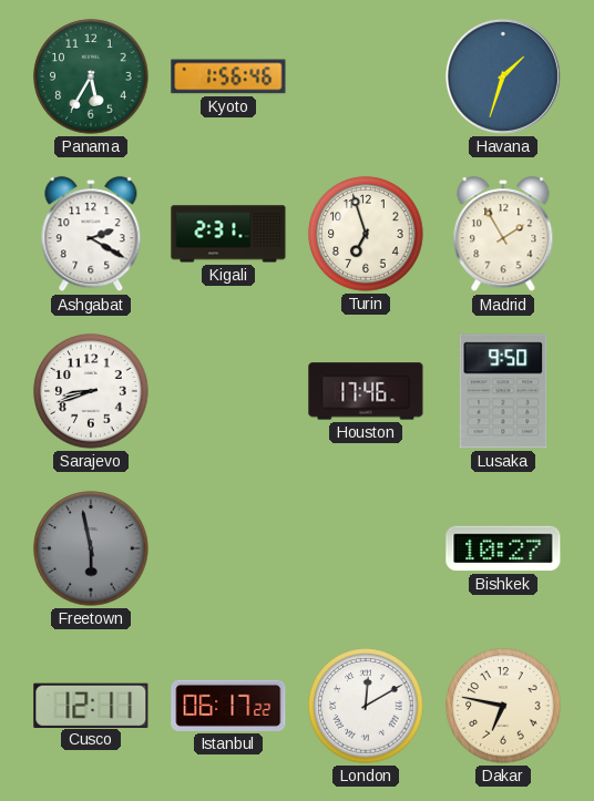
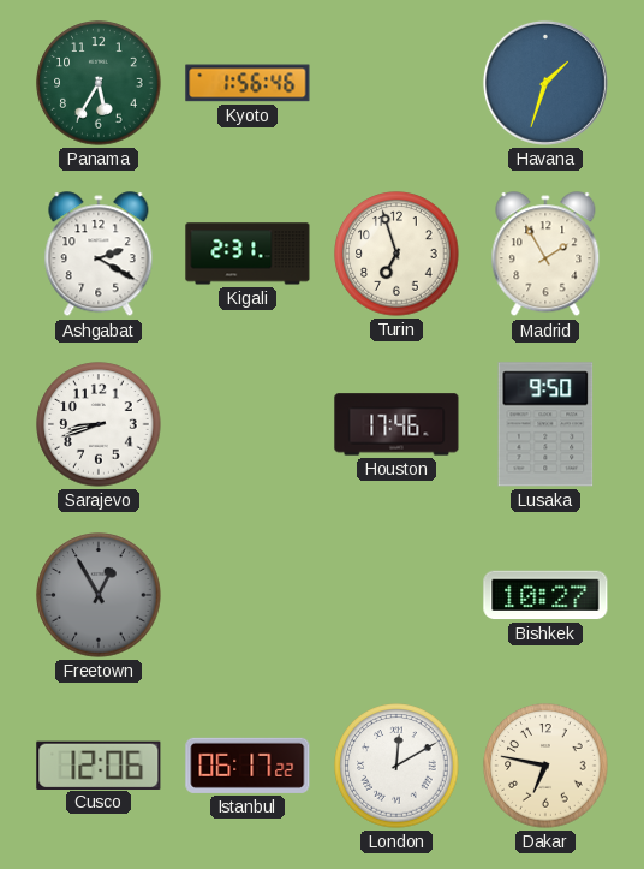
Freetown: 5:58 -> 12:55 (99, 595)
Cusco: 12:11 -> 12:06 (99, 764)
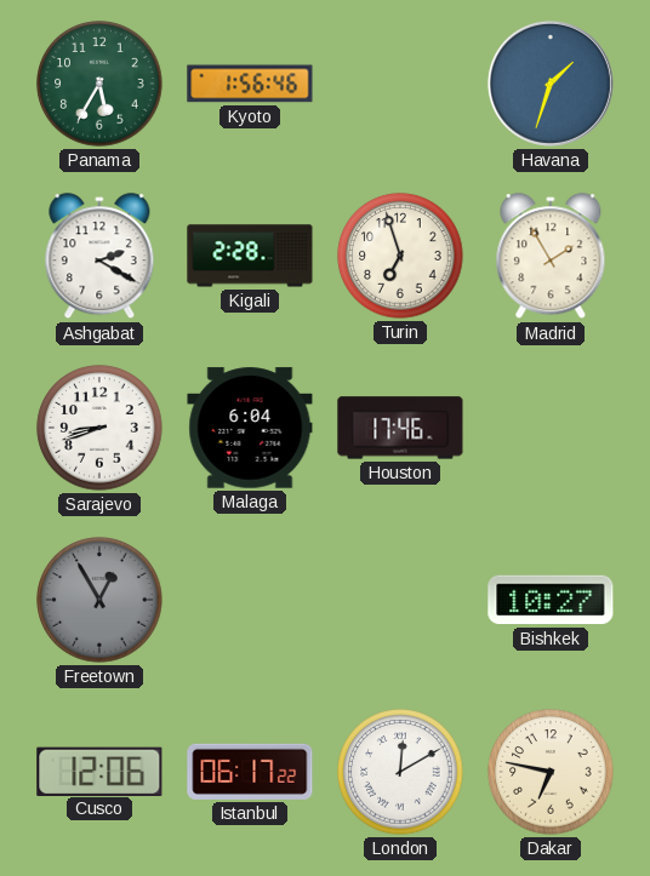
Kigali: 2:31 -> 2:28 (250, 256)
Malaga: none -> 6:04 (250, 428)
Lusaka: 9:50 -> none (545, 424)
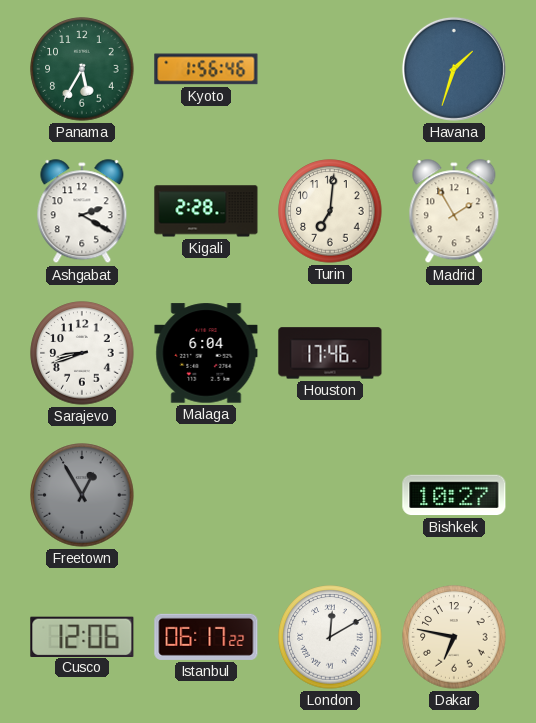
Turin: 6:57 -> 7:01 (330, 211)
